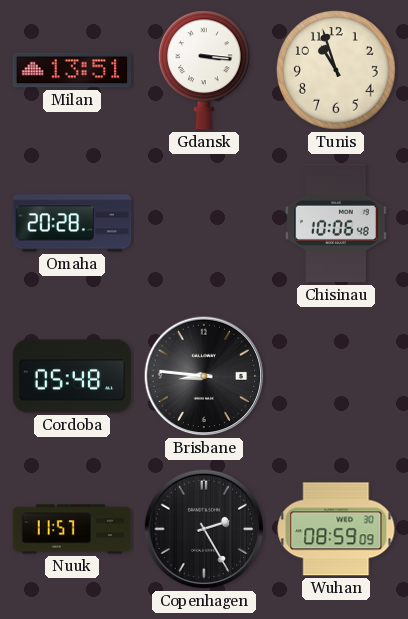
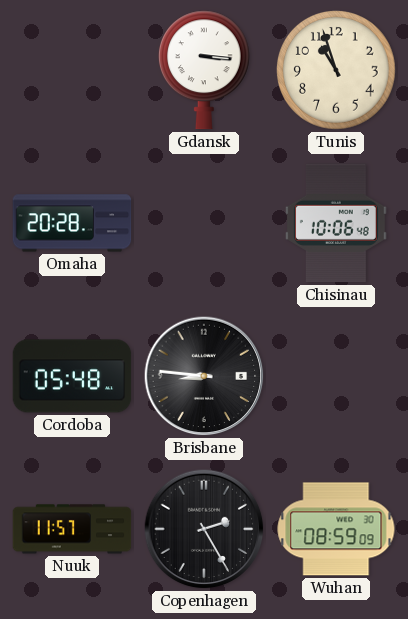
Milan: 13:51 -> none (72, 70)
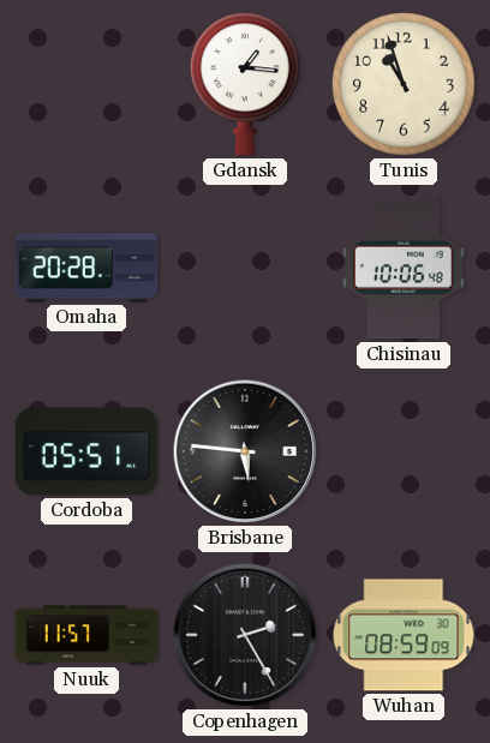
Gdansk: 3:16 -> 1:16 (245, 84)
Cordoba: 05:48 -> 05:51 (86, 451)
Brisbane: 8:46 -> 5:46 (245, 451)
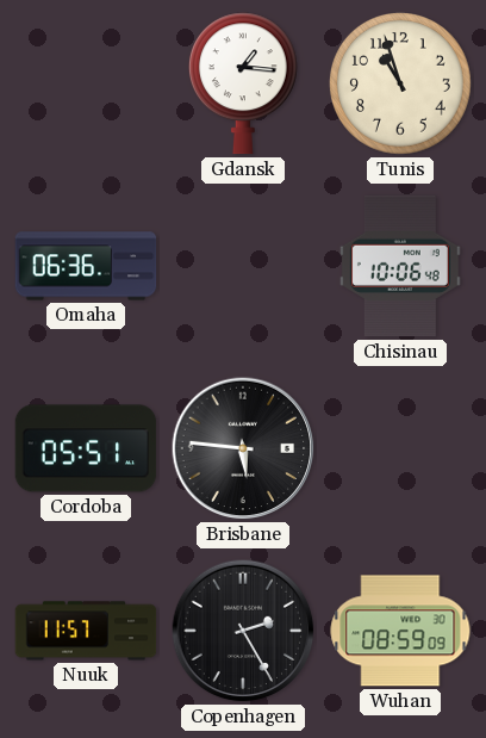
Omaha: 20:28 -> 06:36 (86, 266)
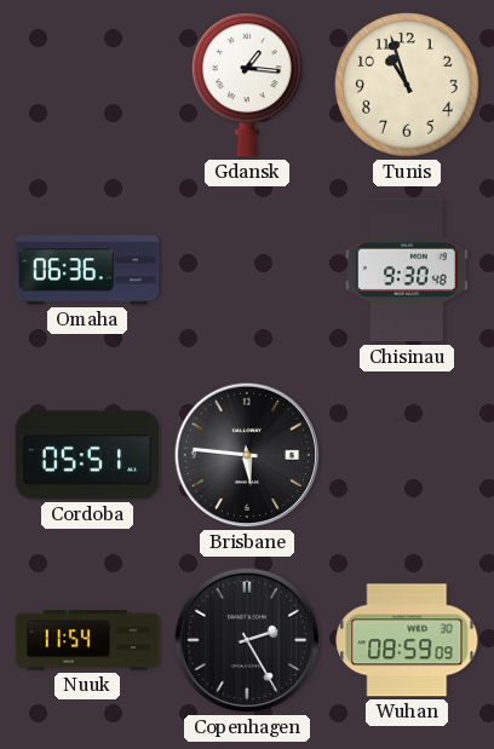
Chisinau: 10:06 -> 9:30 (407, 270)
Nuuk: 11:57 -> 11:54 (87, 640)
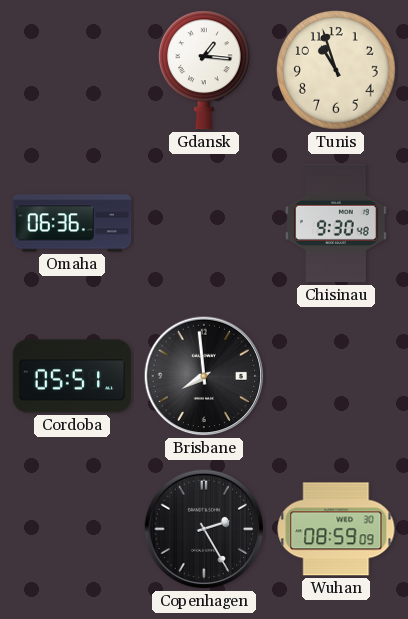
Brisbane: 5:46 -> 7:59 (204, 376)
Nuuk: 11:54 -> none (87, 640)
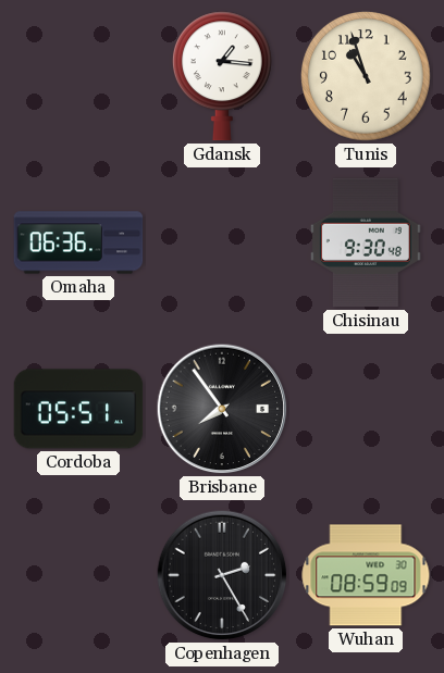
Brisbane: 7:59 -> 7:54 (222, 409)
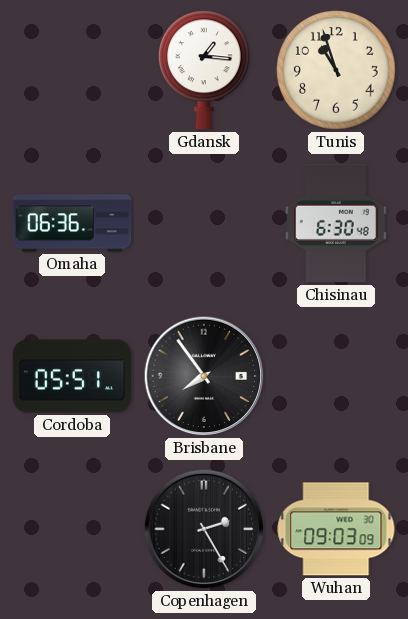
Chisinau: 9:30 -> 6:30 (336, 223)
Wuhan: 08:59 -> 09:03 (336, 529)
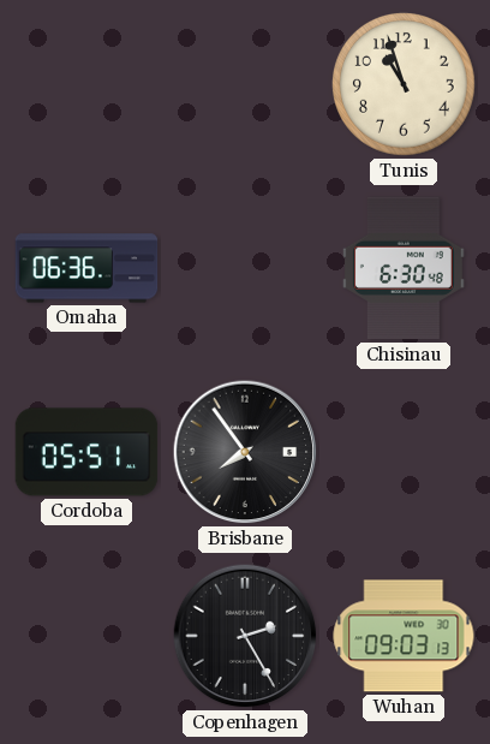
Gdansk: 1:16 -> none (204, 70)
Wuhan: 09:03:09 -> 09:03:13 (404, 636)
